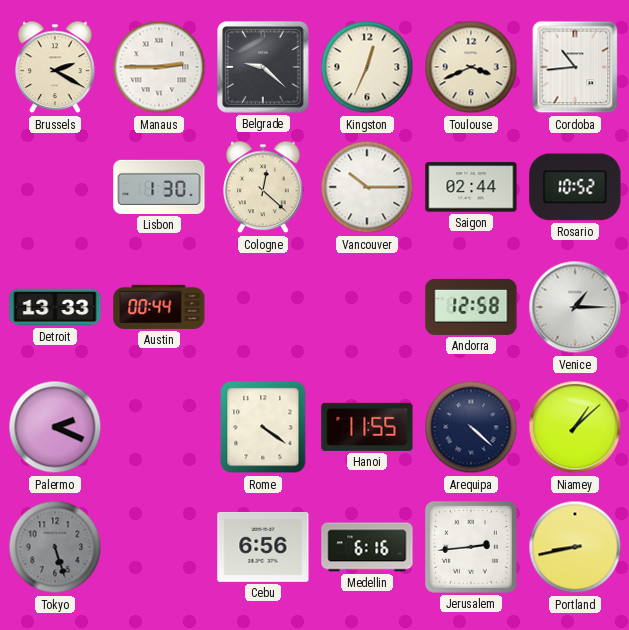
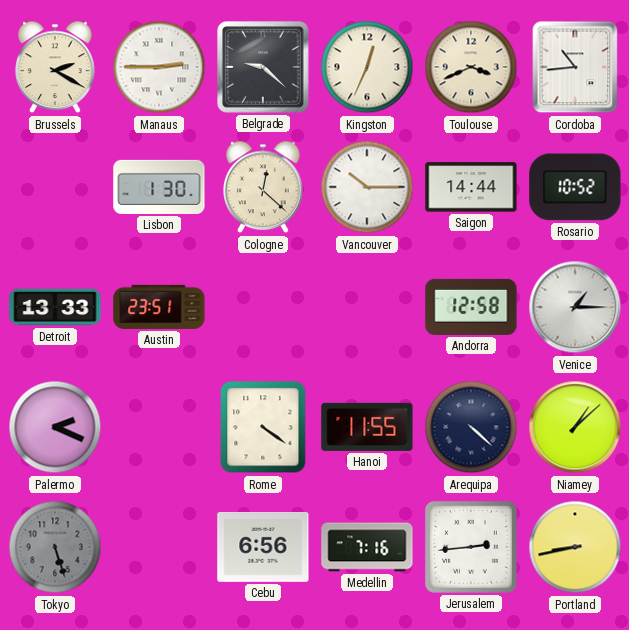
Saigon: 02:44 -> 14:44 (471, 187)
Austin: 00:44 -> 23:51 (159, 307)
Medellin: 6:16 -> 7:16 (367, 547)
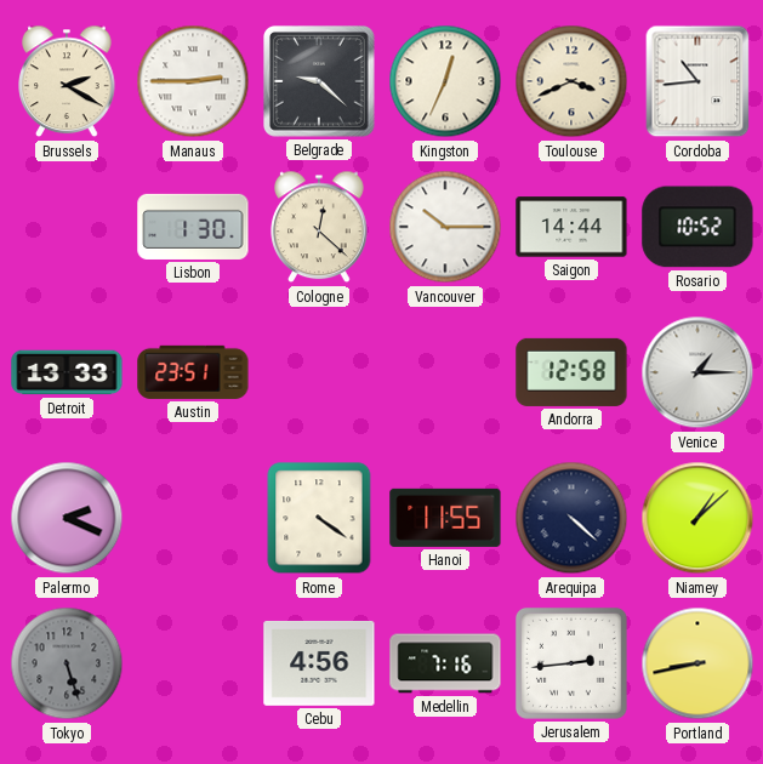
Cebu: 6:56 -> 4:56 (319, 663)
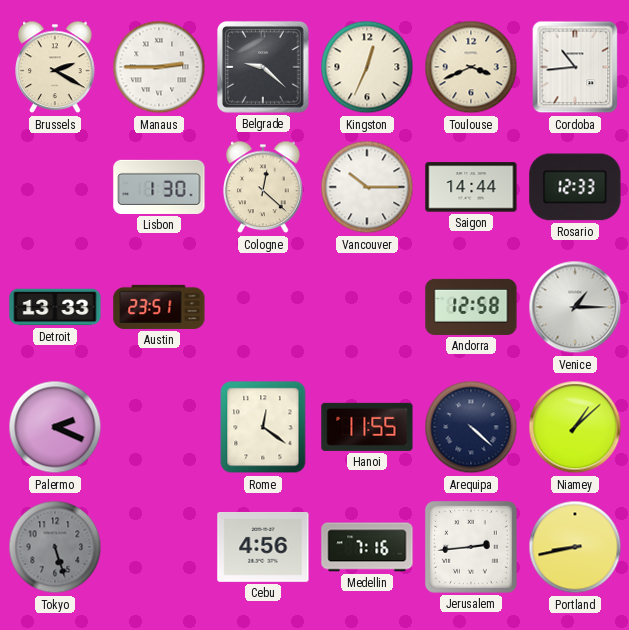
Rosario: 10:52 -> 12:33 (575, 187)
Rome: 4:21 -> 12:21 (263, 427)
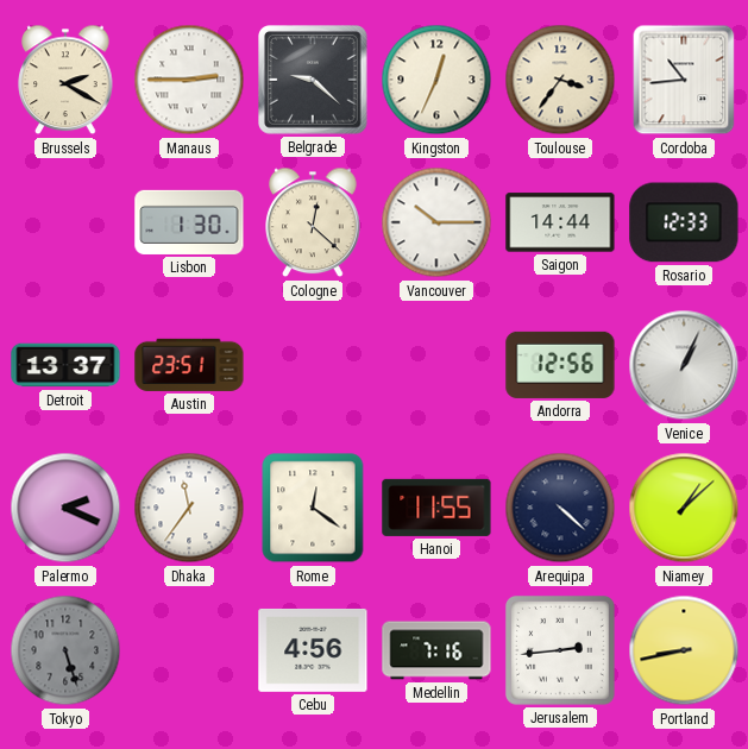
Toulouse: 3:41 -> 3:36 (560, 80)
Detroit: 13:33 -> 13:37 (65, 365)
Andorra: 12:58 -> 12:56 (560, 365)
Venice: 1:15 -> 1:04 (684, 365)
Dhaka: none -> 11:36 (189, 508)
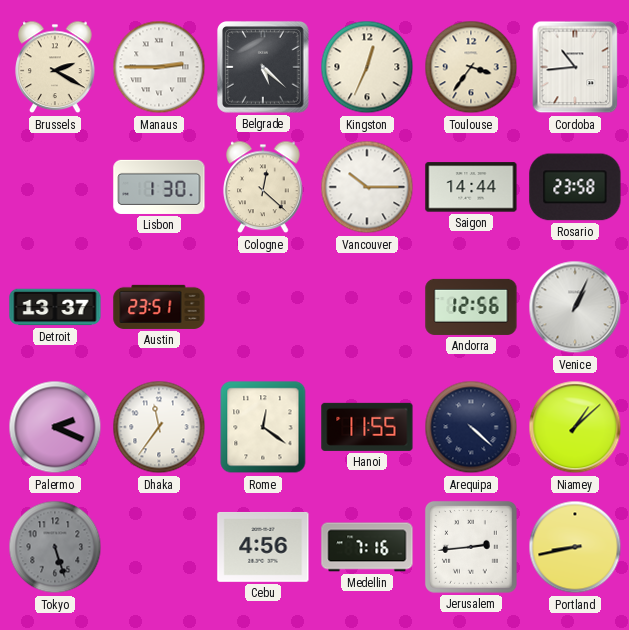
Belgrade: 9:22 -> 5:22 (264, 68)
Rosario: 12:33 -> 23:58 (575, 187)
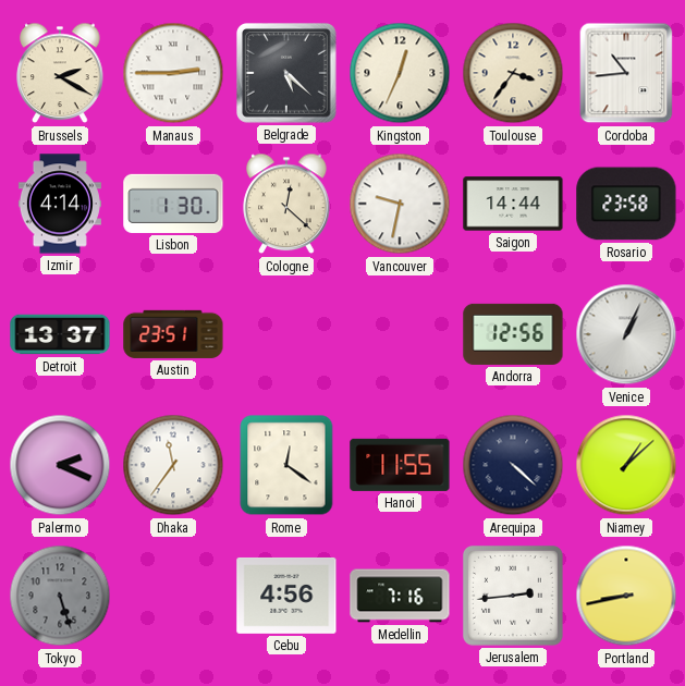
Izmir: none -> 4:14 (60, 204)
Vancouver: 10:15 -> 9:32 (400, 204)
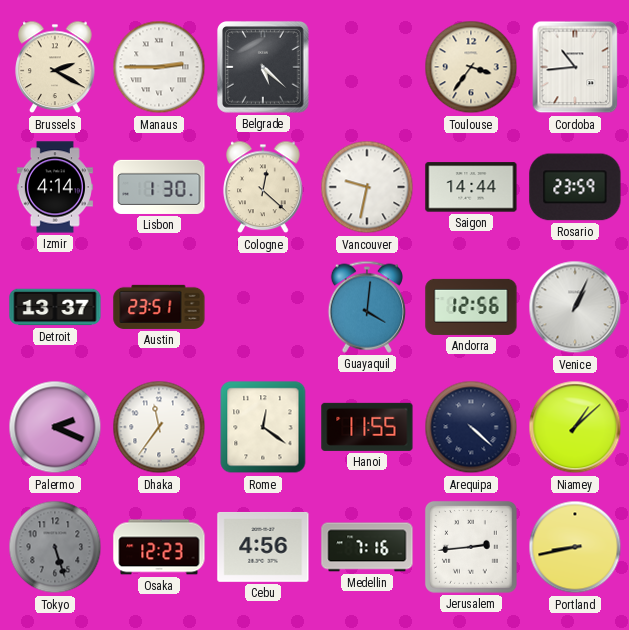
Kingston: 12:34 -> none (400, 73)
Rosario: 23:58 -> 23:59 (575, 187)
Guayaquil: none -> 4:01 (367, 307)
Osaka: none -> 12:23 (159, 547)
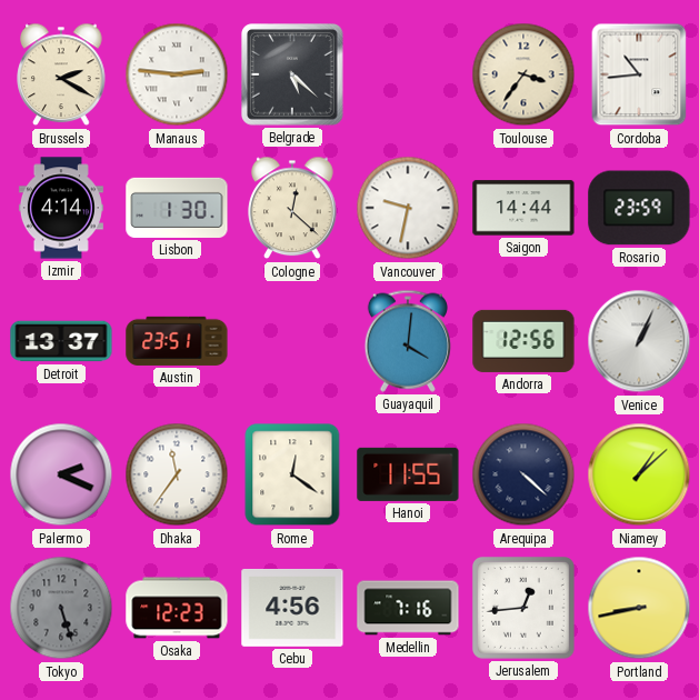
Manaus: 2:45 -> 2:46 (177, 74)
Jerusalem: 2:44 -> 12:44 (523, 608)
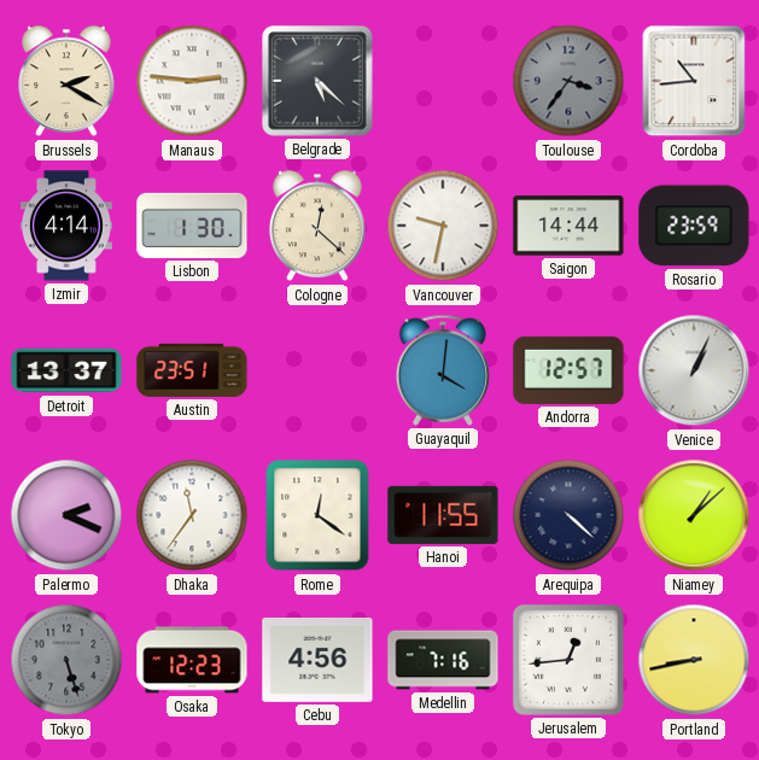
Toulouse dial: cream -> grey (568, 81)
Andorra: 12:56 -> 12:57 (568, 370)
